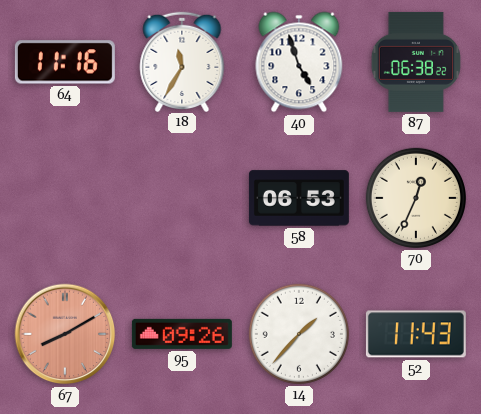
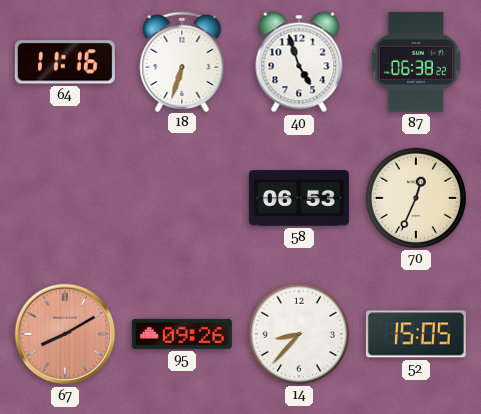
18: 11:35 -> 6:33 (182, 61)
14: 1:37 -> 8:37 (299, 334)
52: 11:43 -> 15:05 (416, 334)
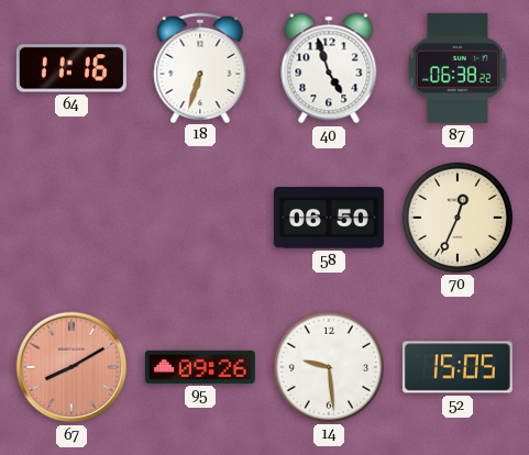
58: 06:53 -> 06:50 (329, 218)
14: 8:37 -> 9:29 (329, 367)
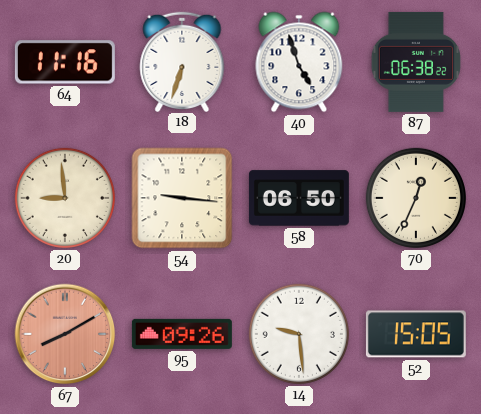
20: none -> 8:59 (65, 198)
54: none -> 9:16 (182, 198)
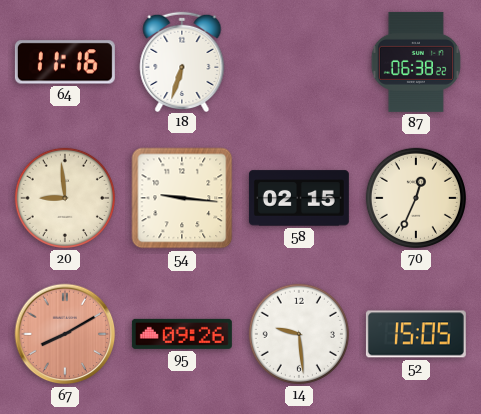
40: 4:57 -> none (299, 62)
58: 06:50 -> 02:15 (299, 198)
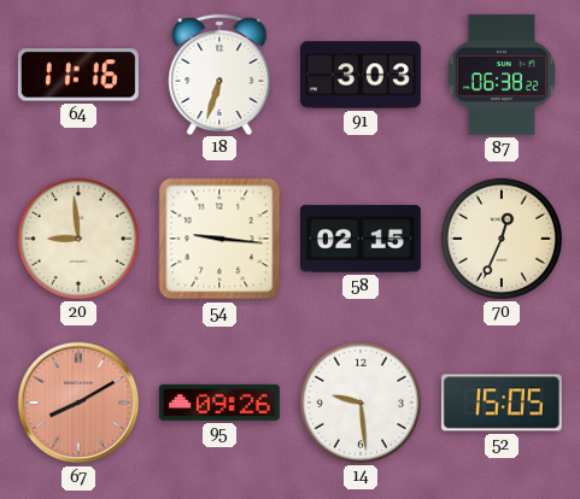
91: none -> 3:03 (361, 75)
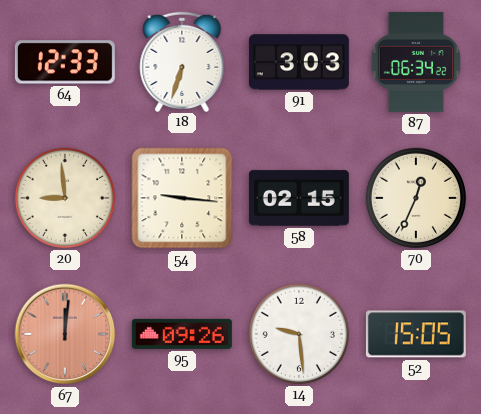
64: 11:16 -> 12:33 (65, 62)
87: 06:38 -> 06:34 (416, 62)
67: 8:10 -> 12:01 (65, 334)
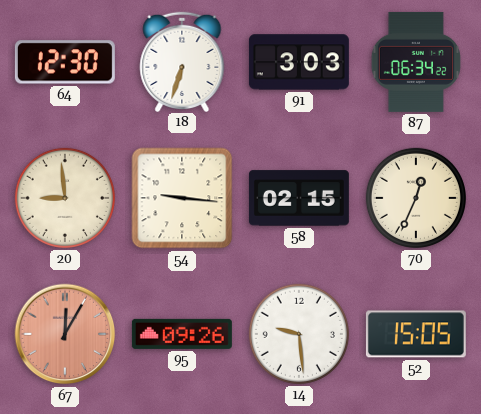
64: 12:33 -> 12:30 (65, 62)
67: 12:01 -> 12:05 (65, 334)
